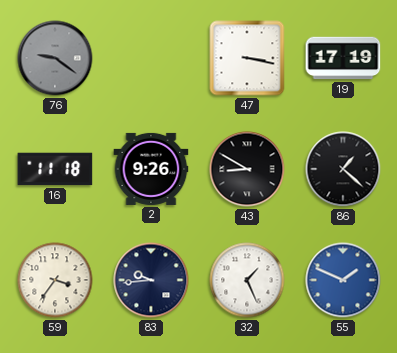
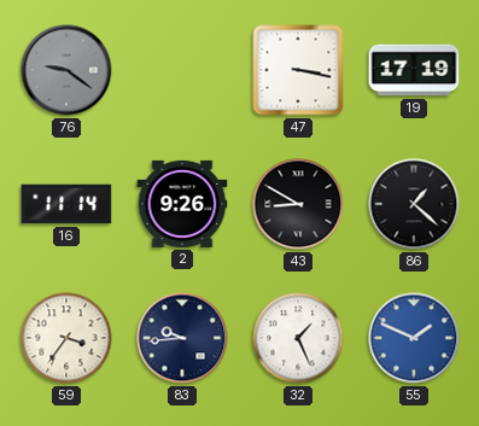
16: 11:18 -> 11:14 (66, 204)
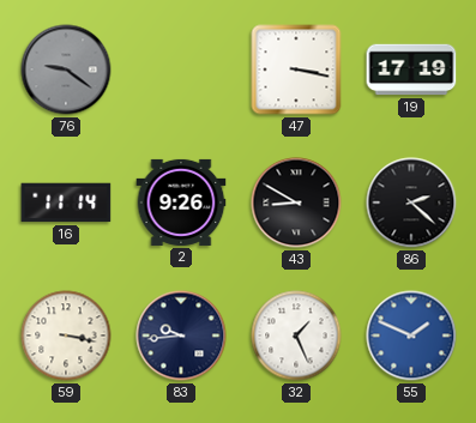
86: 1:22 -> 2:22 (411, 203)
59: 3:36 -> 3:17 (66, 336)
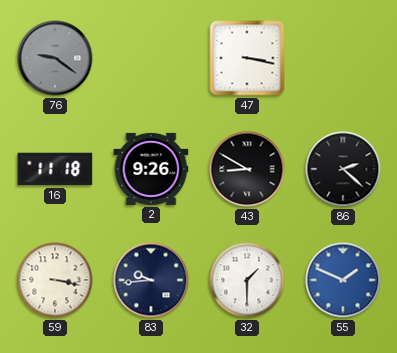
19: 17:19 -> none (411, 70)
16: 11:14 -> 11:18 (55, 169)
32: 1:26 -> 1:30 (247, 280)
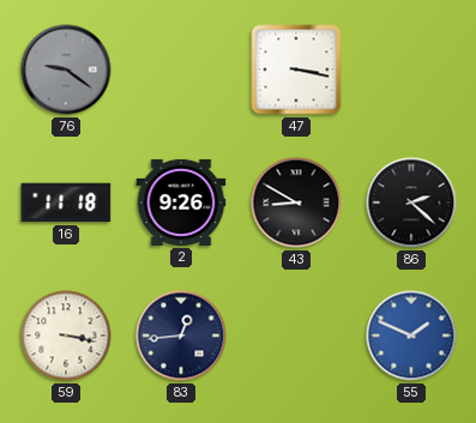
83: 9:44 -> 12:44 (181, 336)
32: 1:30 -> none (247, 280)
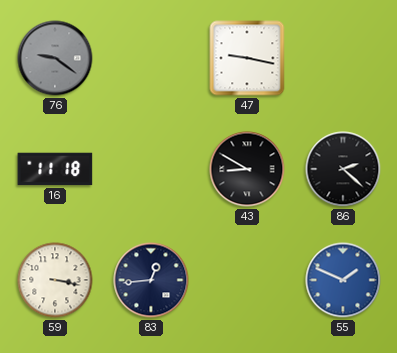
47: 3:17 -> 9:17 (247, 58)
2: 9:26 -> none (181, 203)
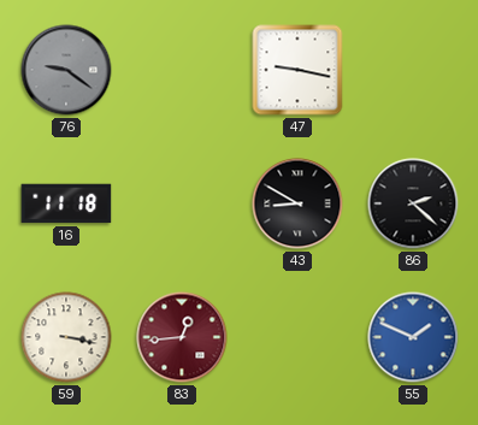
83 dial: navy -> burgundy (182, 337)
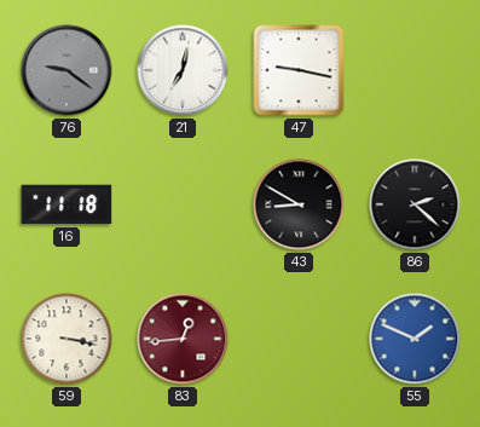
21: none -> 7:02 (183, 70)
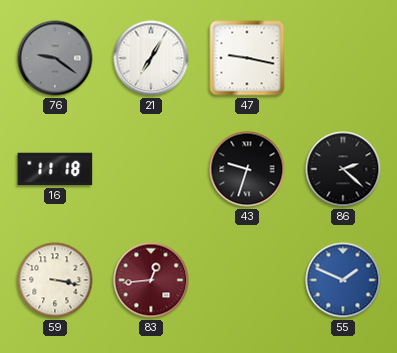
21: 7:02 -> 7:05 (151, 58)
43: 8:50 -> 9:33 (247, 169)
